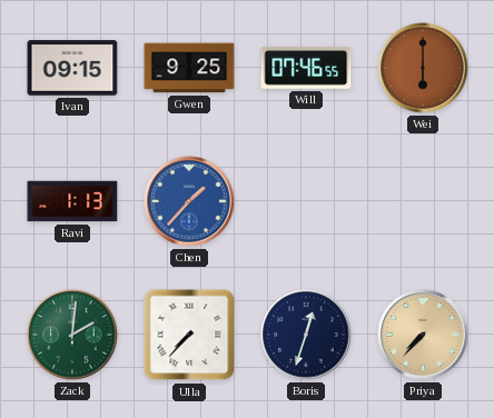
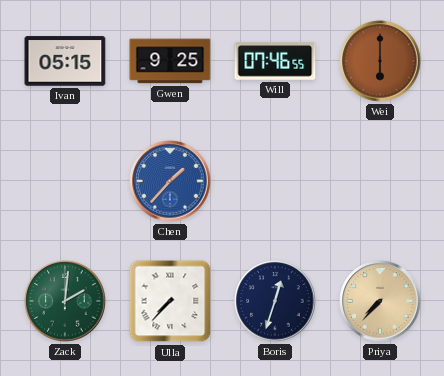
Ivan: 09:15 -> 05:15 (65, 61)
Ravi: 1:13 -> none (72, 201)
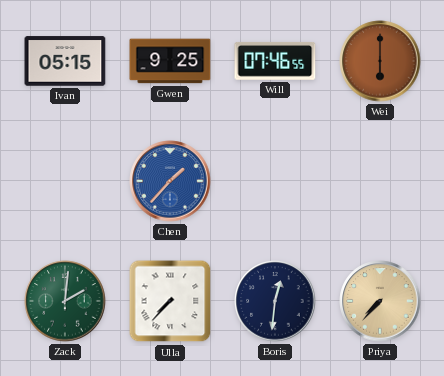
Boris: 12:33 -> 12:31 (275, 301)
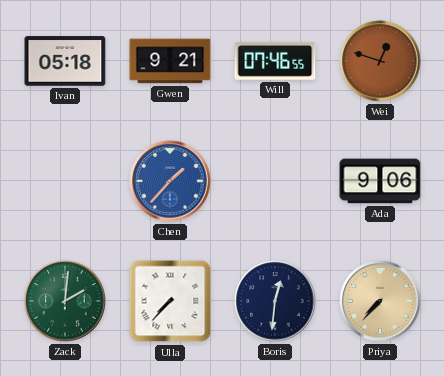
Ivan: 05:15 -> 05:18 (65, 61)
Gwen: 9:25 -> 9:21 (170, 61)
Wei: 6:00 -> 12:48 (380, 61)
Ada: none -> 9:06 (380, 181)
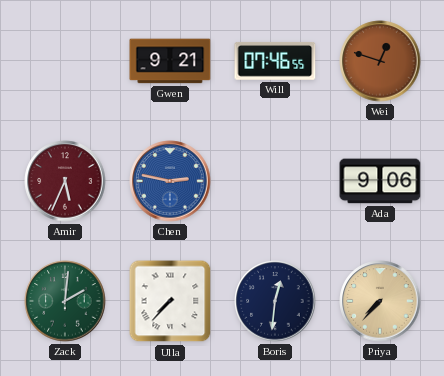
Ivan: 05:18 -> none (65, 61)
Amir: none -> 5:34 (65, 181)
Chen: 1:37 -> 2:47 (170, 181)
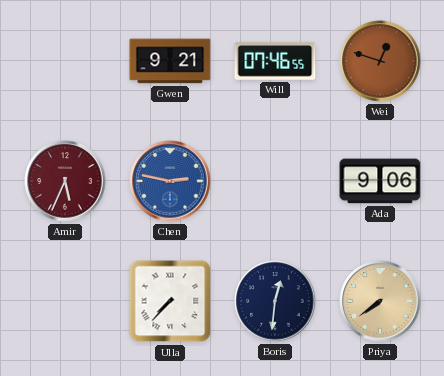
Zack: 2:01 -> none (65, 301)
Priya: 7:37 -> 7:39 (380, 301)
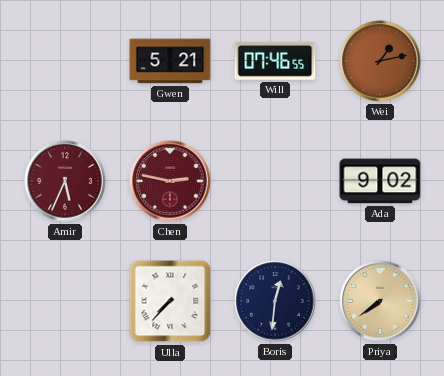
Gwen: 9:21 -> 5:21 (170, 61)
Wei: 12:48 -> 1:13 (380, 61)
Chen dial: blue -> burgundy (170, 181)
Ada: 9:06 -> 9:02 (380, 181)
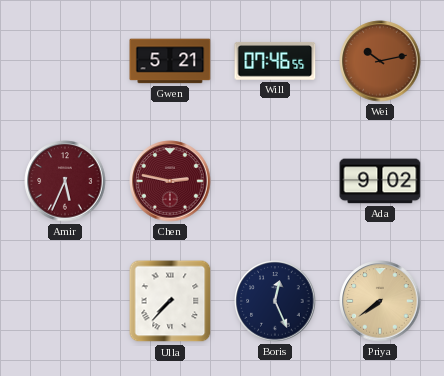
Wei: 1:13 -> 10:13 (380, 61)
Boris: 12:31 -> 12:26 (275, 301)
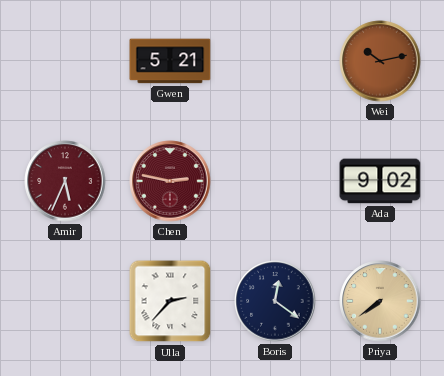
Will: 07:46 -> none (275, 61)
Ulla: 7:37 -> 2:37 (170, 301)
Boris: 12:26 -> 12:21 (275, 301)
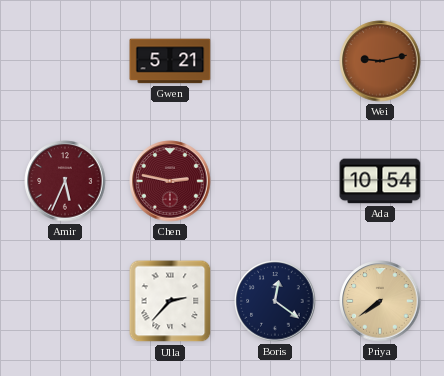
Wei: 10:13 -> 9:13 (380, 61)
Ada: 9:02 -> 10:54 (380, 181)
